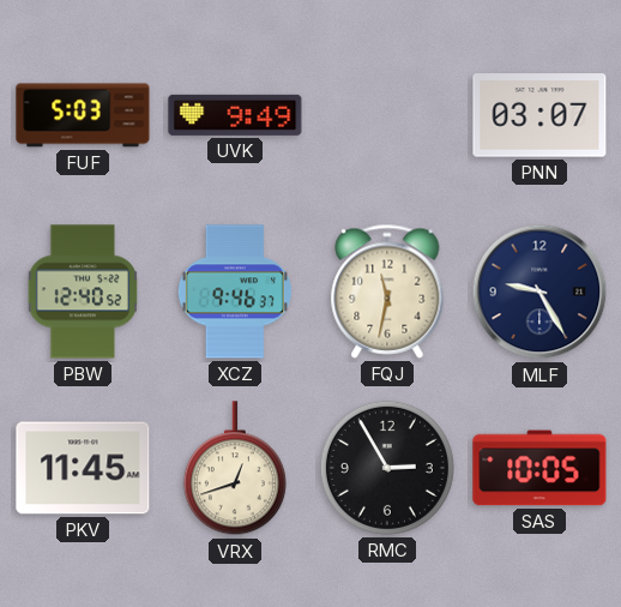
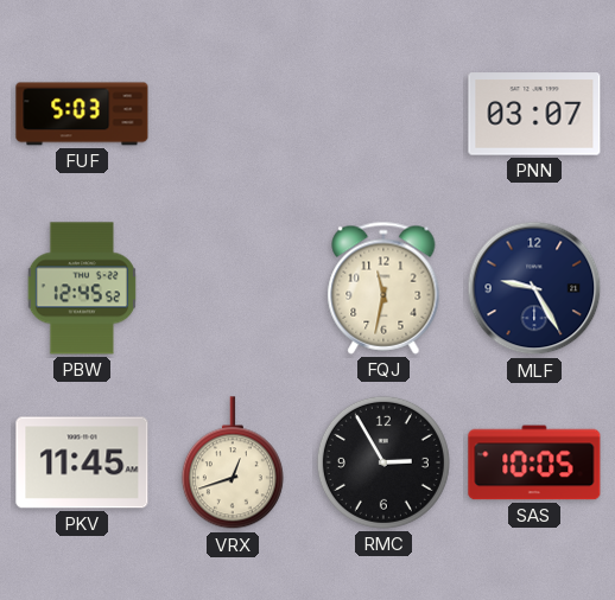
UVK: 9:49 -> none (235, 115)
PBW: 12:40 -> 12:45 (82, 288)
XCZ: 9:46 -> none (235, 292)
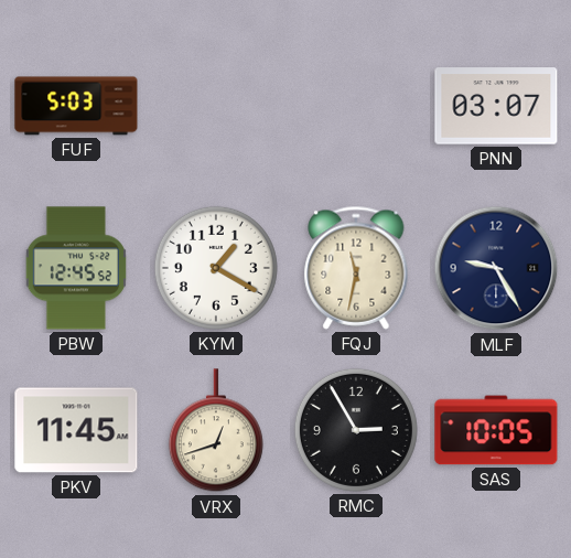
KYM: none -> 1:20 (216, 268)
